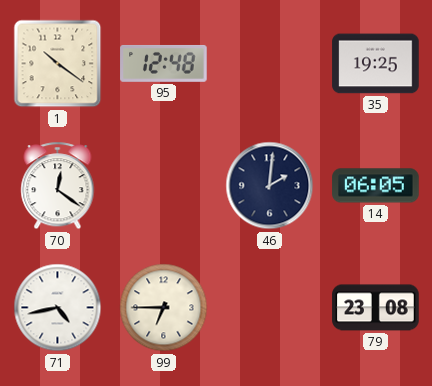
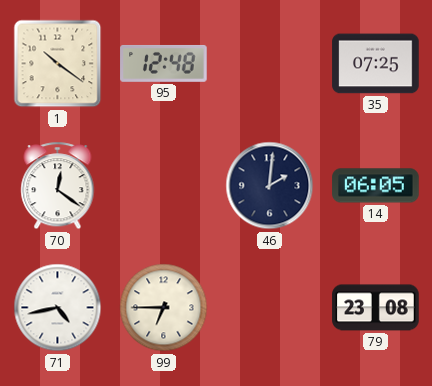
35: 19:25 -> 07:25 (376, 64)
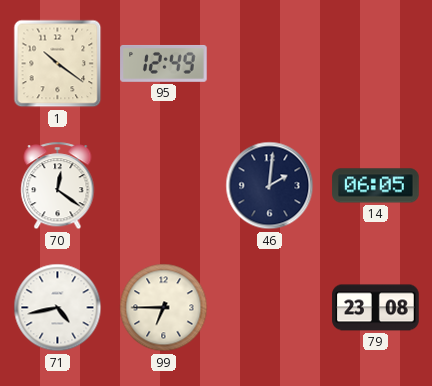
95: 12:48 -> 12:49 (164, 63)
35: 07:25 -> none (376, 64)
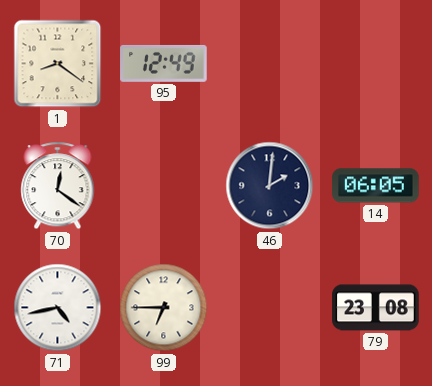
1: 10:21 -> 8:21 (58, 64)
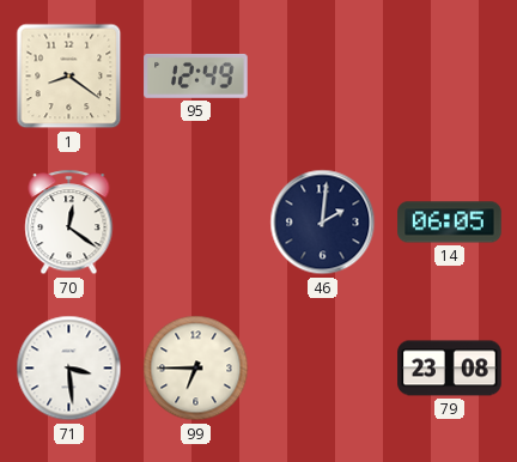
71: 4:43 -> 3:29 (69, 369)
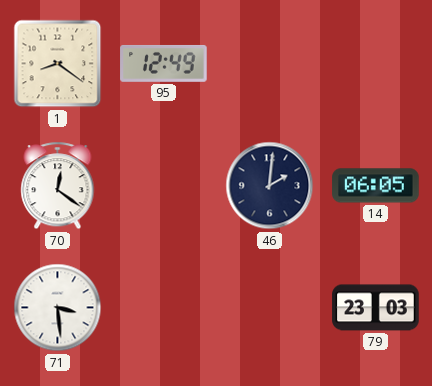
99: 6:45 -> none (196, 369)
79: 23:08 -> 23:03 (376, 308)
